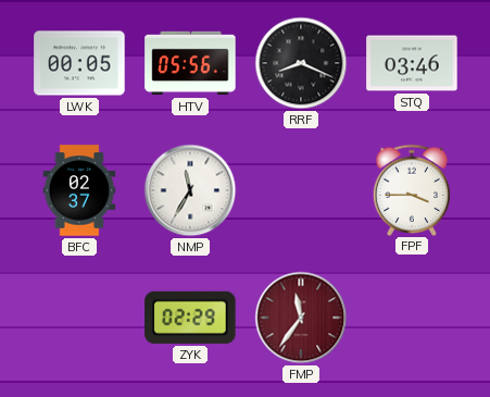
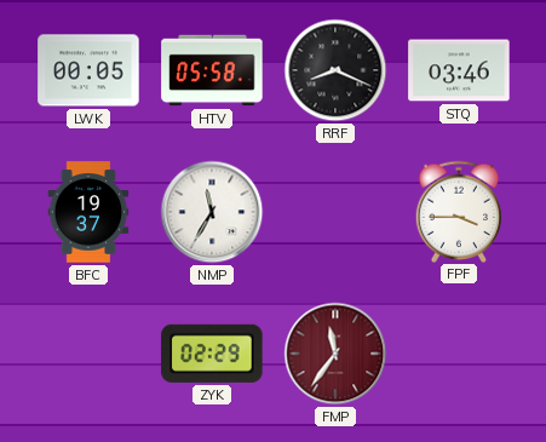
HTV: 05:56 -> 05:58 (212, 70)
BFC: 02:37 -> 19:37 (88, 212)
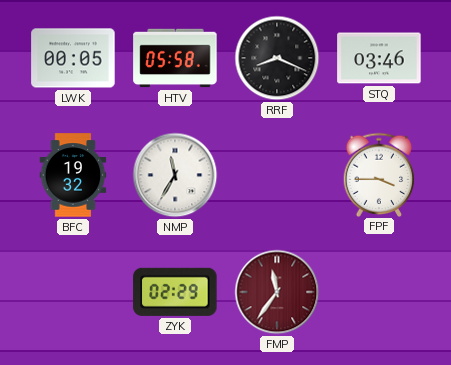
BFC: 19:37 -> 19:32 (73, 175)
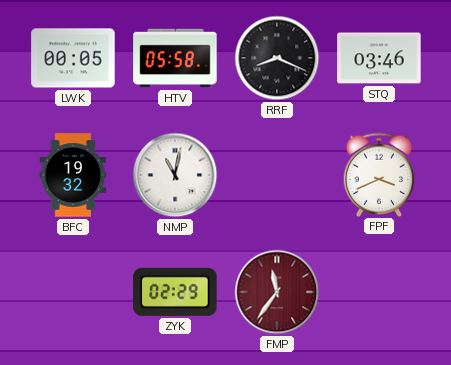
NMP: 11:35 -> 11:02 (175, 175)
FPF: 3:45 -> 3:41 (379, 174)
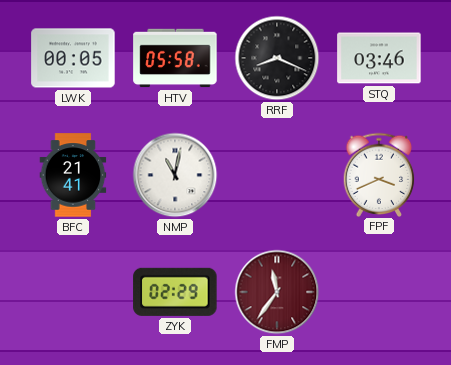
BFC: 19:32 -> 21:41 (73, 175)
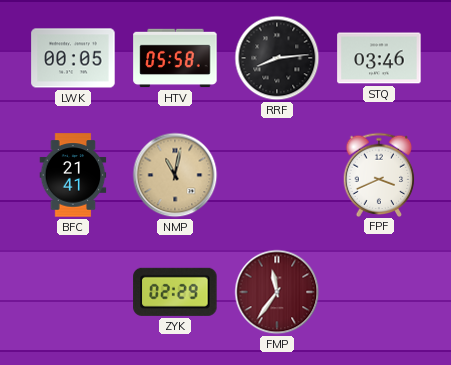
RRF: 8:19 -> 8:14 (277, 58)
NMP dial: white -> champagne (175, 175)
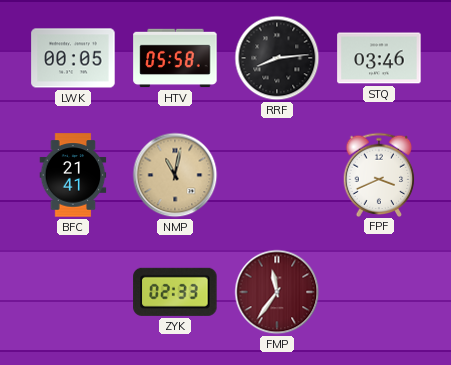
ZYK: 02:29 -> 02:33 (175, 292)
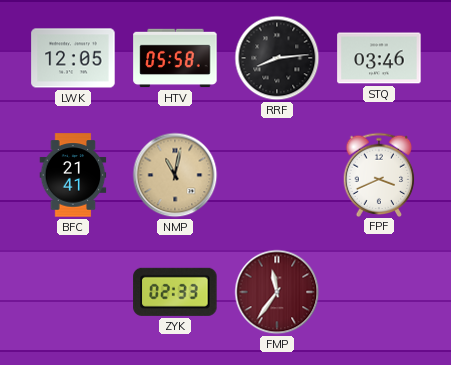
LWK: 00:05 -> 12:05 (73, 58)
